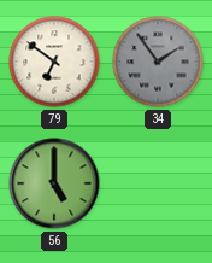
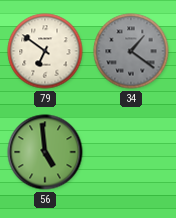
34: 1:54 -> 1:21 (131, 51)
56: 5:00 -> 4:59 (45, 152)
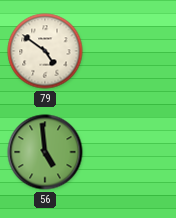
79: 6:51 -> 4:51 (45, 51)
34: 1:21 -> none (131, 51)
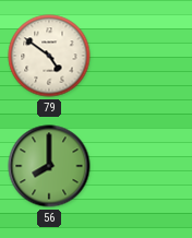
56: 4:59 -> 8:00 (49, 166)
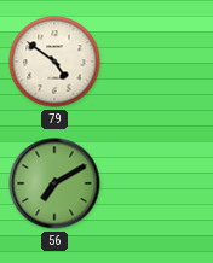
56: 8:00 -> 7:10 (54, 183)
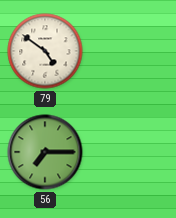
56: 7:10 -> 7:15 (45, 152)
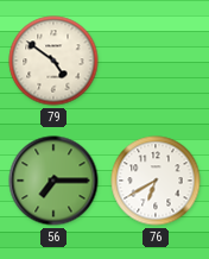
76: none -> 6:40 (156, 181)
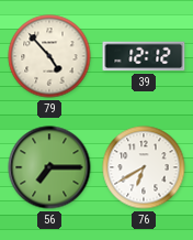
79: 4:51 -> 4:53 (49, 56)
39: none -> 12:12 (144, 56)
